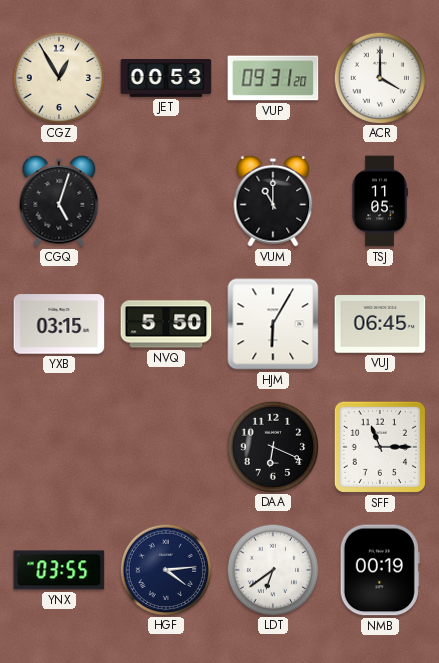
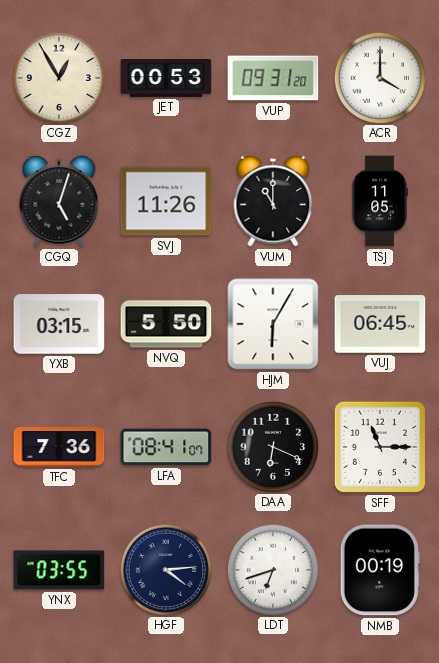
SVJ: none -> 11:26 (166, 201)
TFC: none -> 7:36 (59, 447)
LFA: none -> 08:41 (166, 447)
LDT: 6:39 -> 6:42 (272, 569)
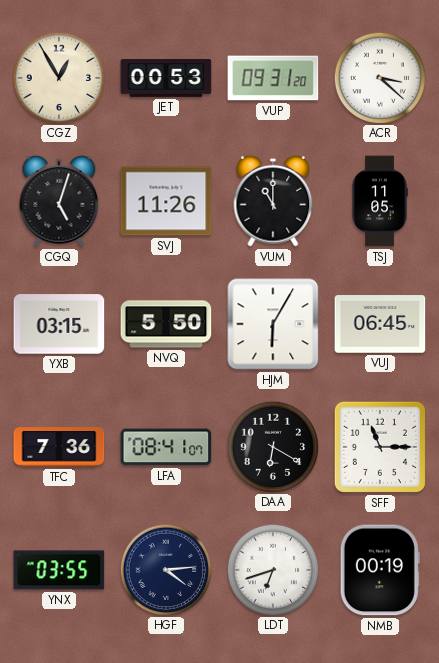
ACR: 4:00 -> 3:22 (379, 77)
DAA: 6:19 -> 6:20 (272, 446)
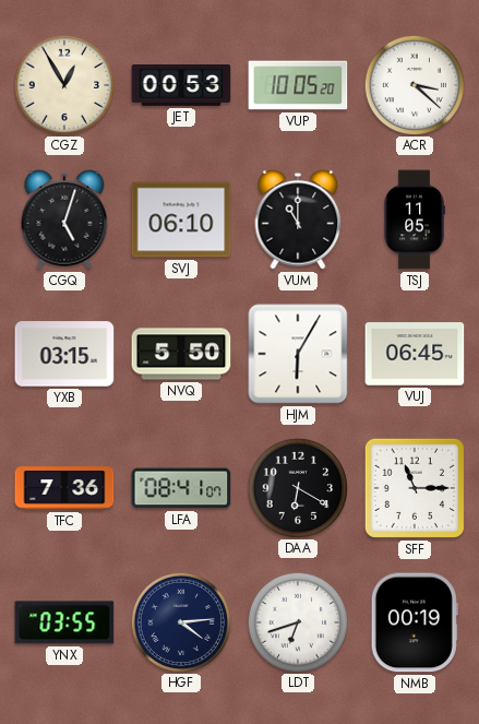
VUP: 09:31 -> 10:05 (298, 85)
SVJ: 11:26 -> 06:10 (181, 219)
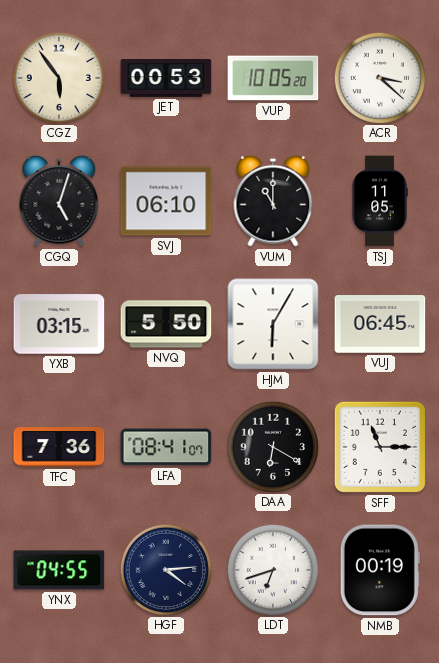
CGZ: 12:55 -> 5:54 (58, 77)
YNX: 03:55 -> 04:55 (59, 570)
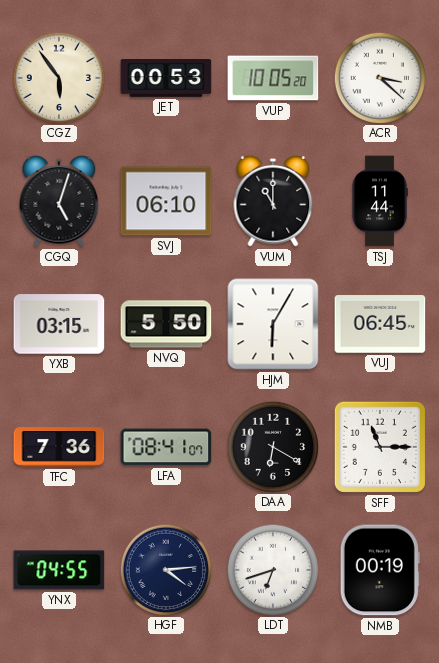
TSJ: 11:05 -> 11:44 (380, 201)
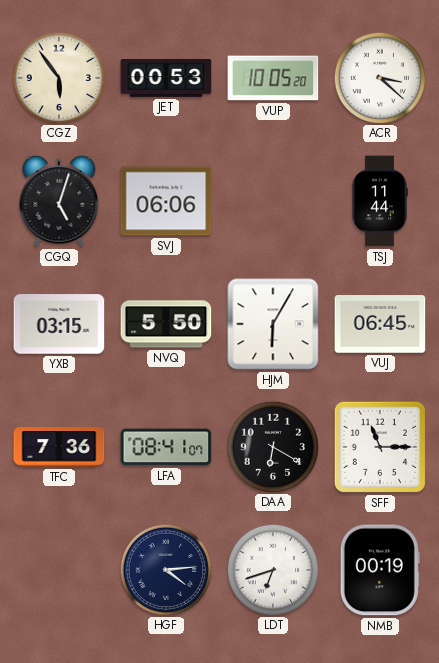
SVJ: 06:10 -> 06:06 (166, 201)
VUM: 11:00 -> none (273, 201)
YNX: 04:55 -> none (59, 570)
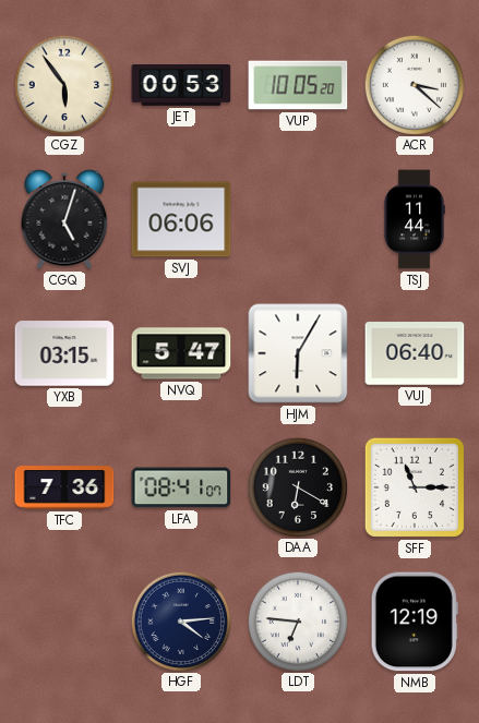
NVQ: 5:50 -> 5:47 (181, 353)
VUJ: 06:45 -> 06:40 (415, 353)
LDT: 6:42 -> 6:46 (297, 620)
NMB: 00:19 -> 12:19 (415, 622)
